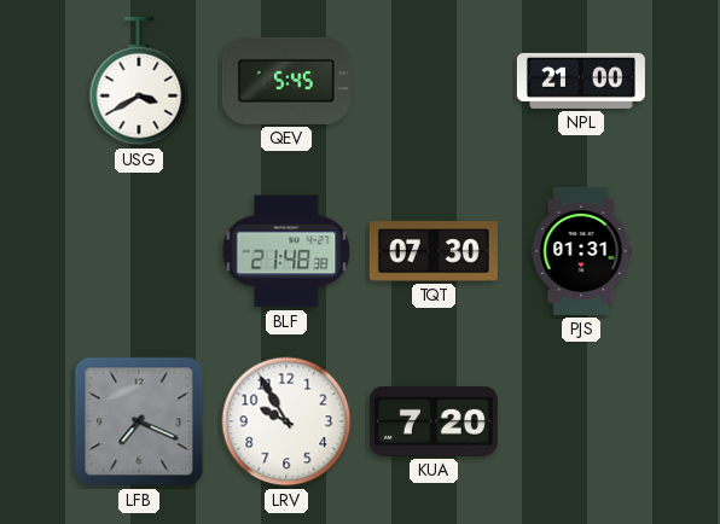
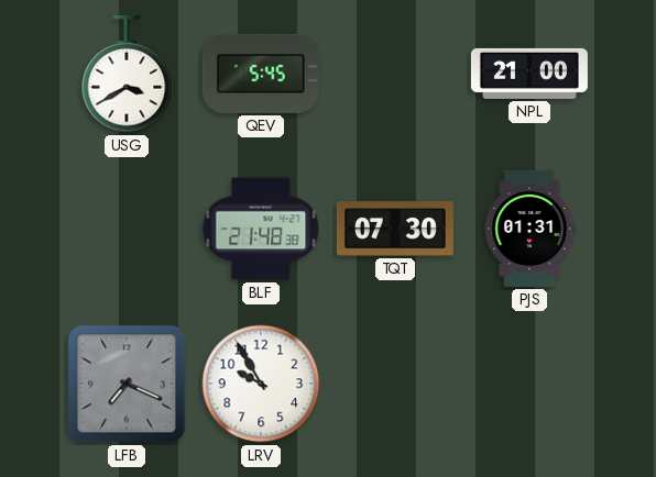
KUA: 7:20 -> none (434, 423)
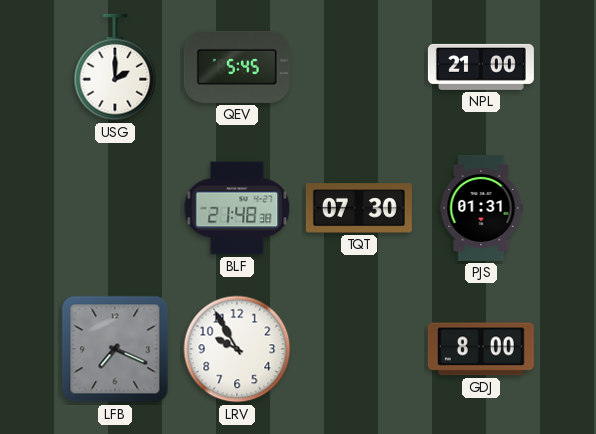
USG: 3:40 -> 2:00 (115, 67)
GDJ: none -> 8:00 (481, 349)
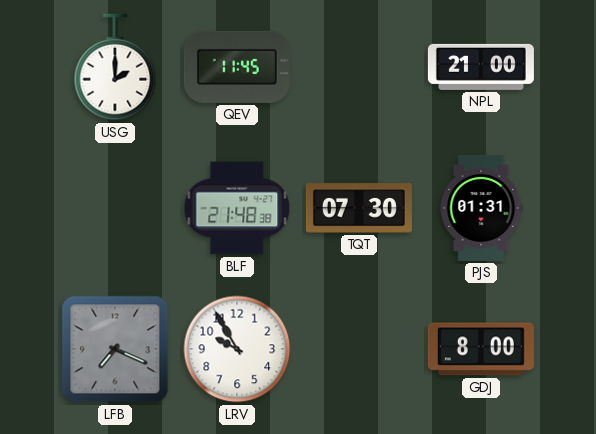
QEV: 5:45 -> 11:45 (237, 67)
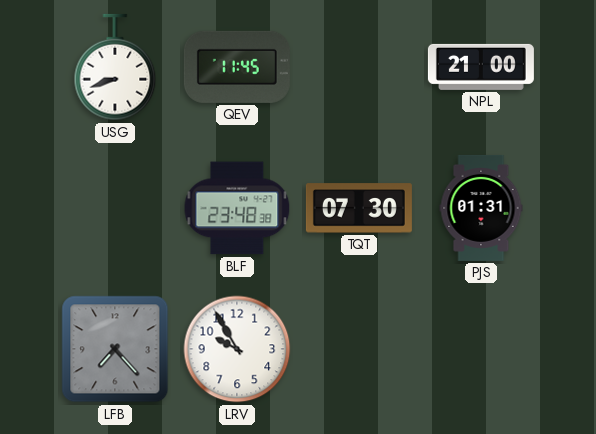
USG: 2:00 -> 8:42 (115, 67)
BLF: 21:48 -> 23:48 (237, 208)
LFB: 7:19 -> 7:23 (115, 349)
GDJ: 8:00 -> none (481, 349)
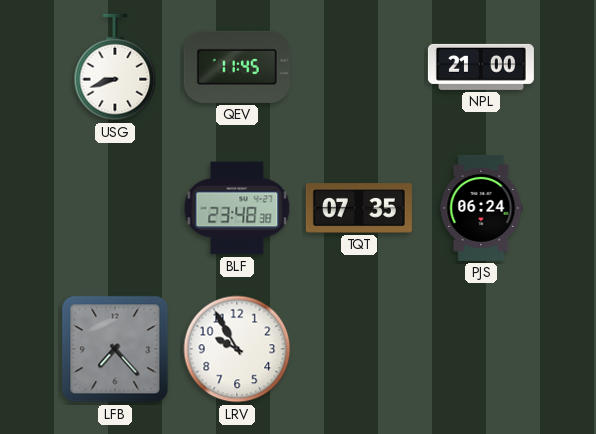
TQT: 07:30 -> 07:35 (359, 208)
PJS: 01:31 -> 06:24 (481, 208)
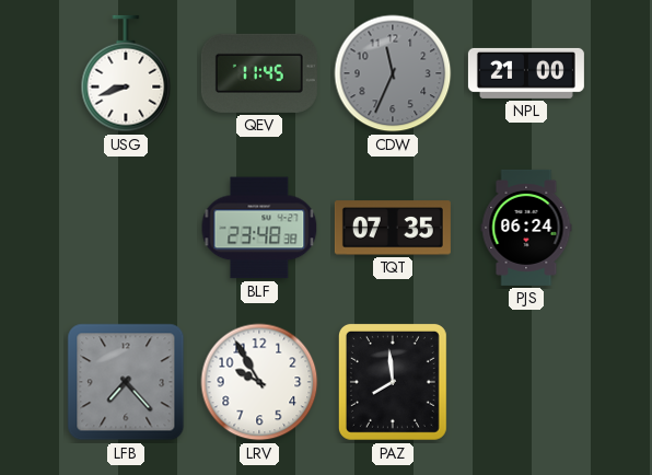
CDW: none -> 11:34 (393, 73)
PAZ: none -> 7:59 (393, 382)
